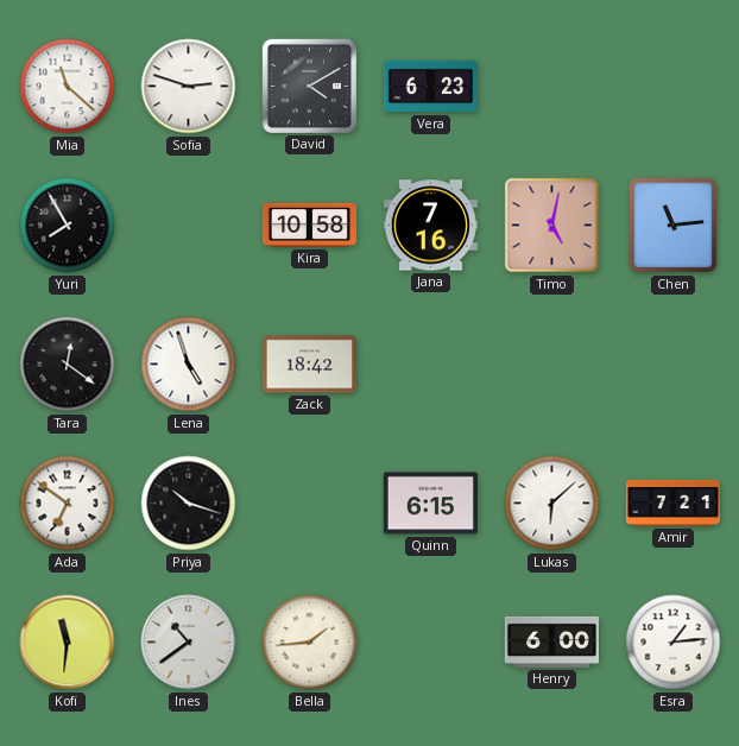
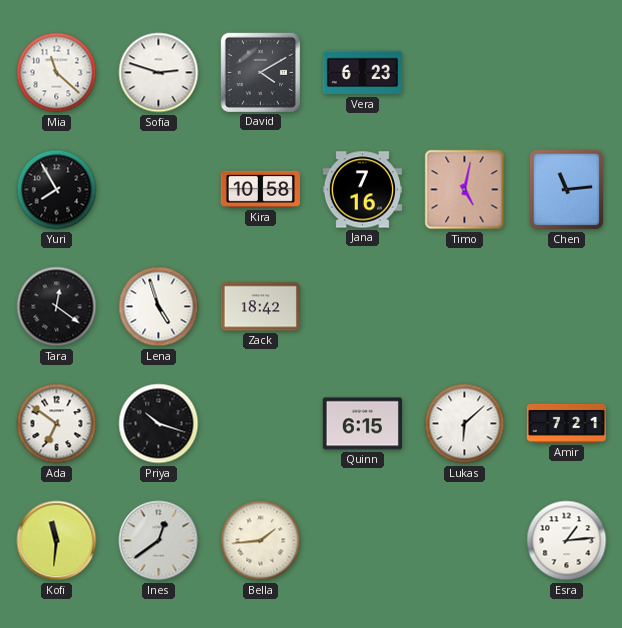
Ines: 10:39 -> 12:39 (159, 541)
Henry: 6:00 -> none (551, 641)
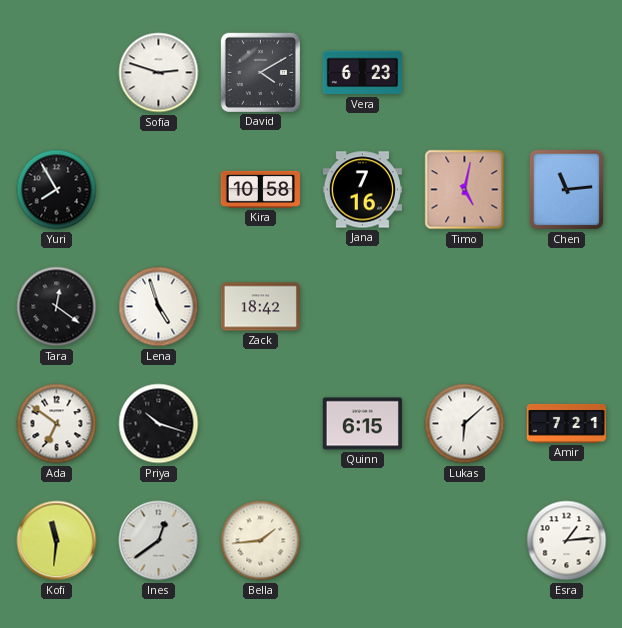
Mia: 11:22 -> none (57, 73)
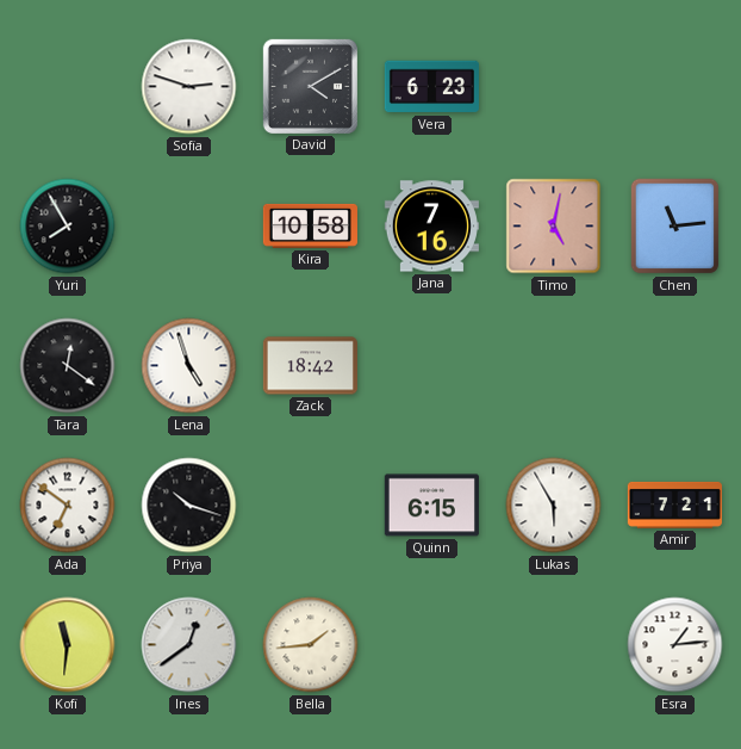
Lukas: 6:08 -> 5:55 (554, 506)
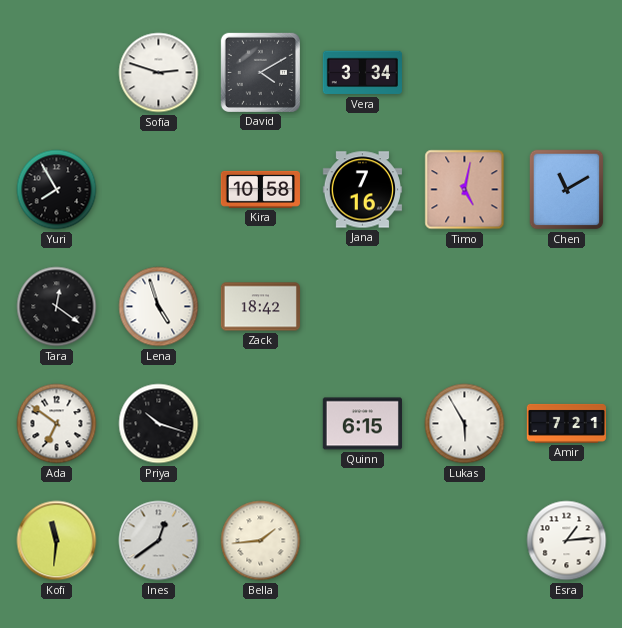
Vera: 6:23 -> 3:34 (362, 73)
Chen: 11:14 -> 11:10 (567, 190)
